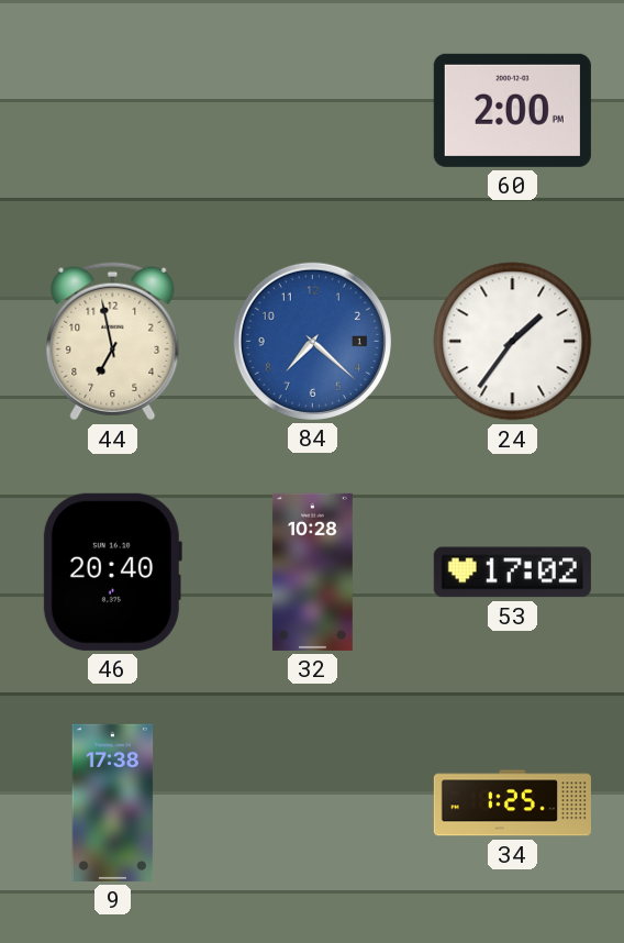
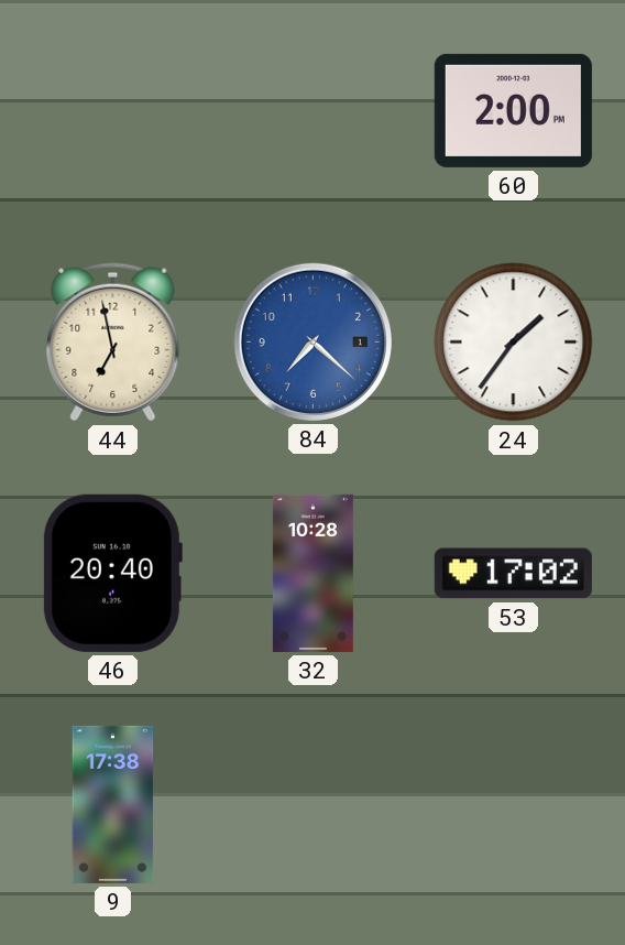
34: 1:25 -> none (512, 803)
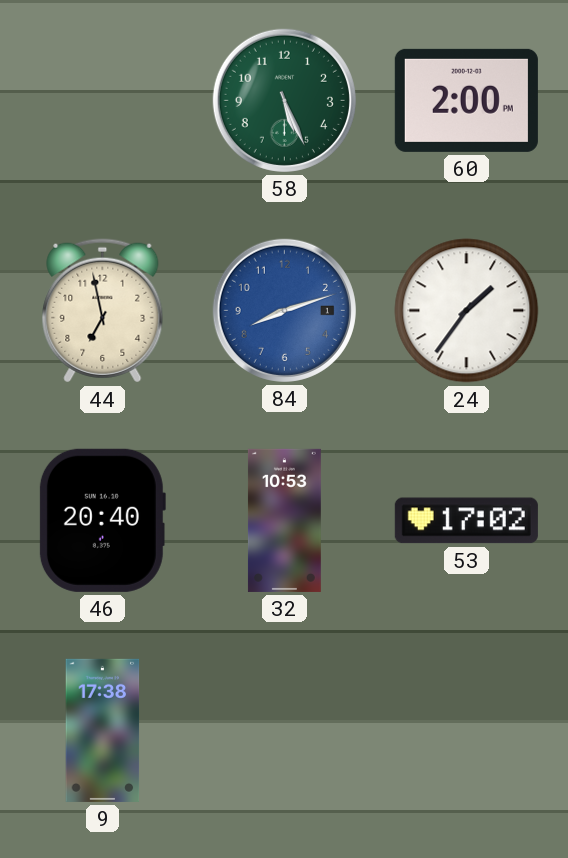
58: none -> 5:26 (284, 100)
84: 7:22 -> 8:12 (284, 310)
32: 10:28 -> 10:53 (284, 520)
